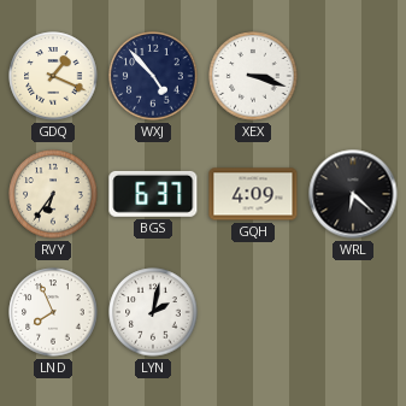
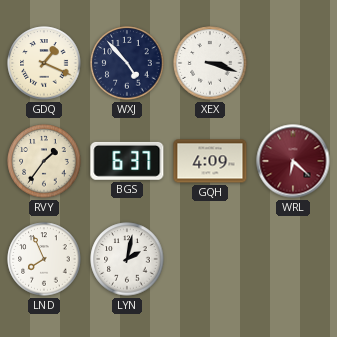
RVY: 6:36 -> 1:36 (44, 161)
WRL dial: black -> burgundy (293, 161)
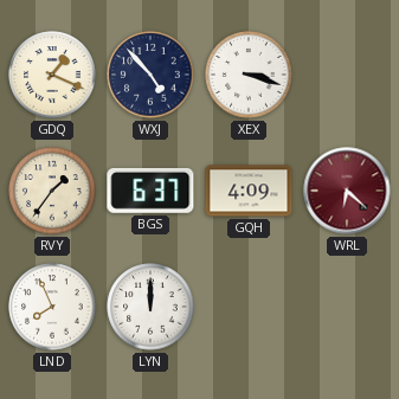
LYN: 2:02 -> 12:00 (150, 307)
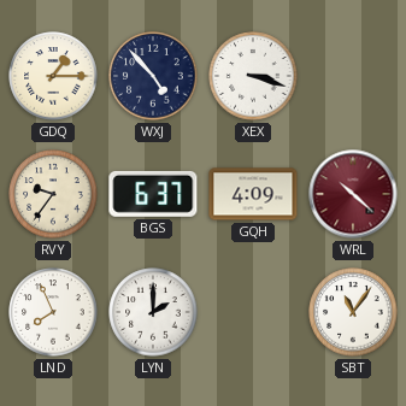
GDQ: 1:19 -> 1:15 (53, 76)
RVY: 1:36 -> 9:36 (53, 194)
WRL: 6:22 -> 10:22 (353, 194)
LYN: 12:00 -> 2:00 (153, 312)
SBT: none -> 11:06 (353, 312)
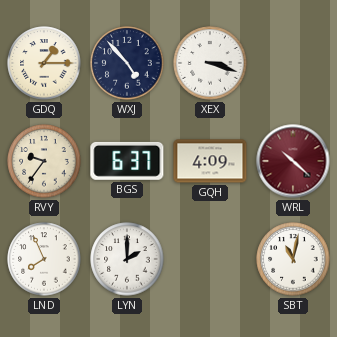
SBT: 11:06 -> 11:02 (293, 259)
